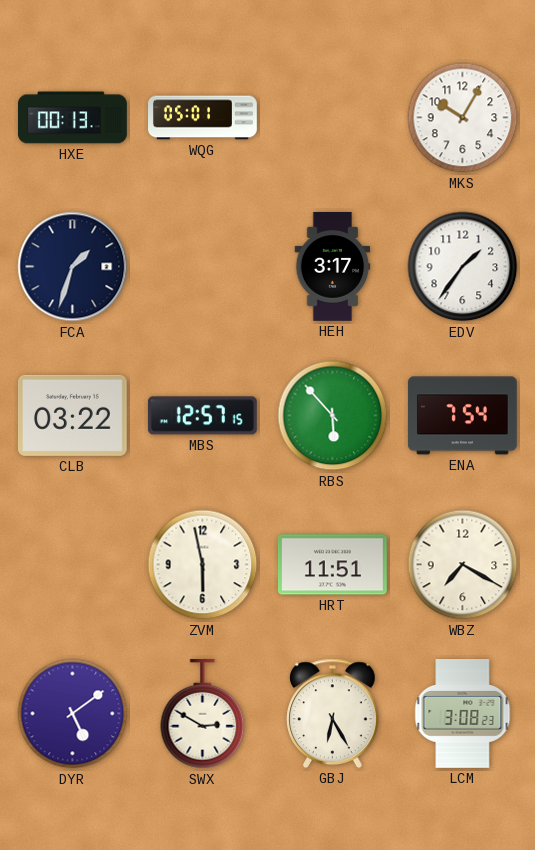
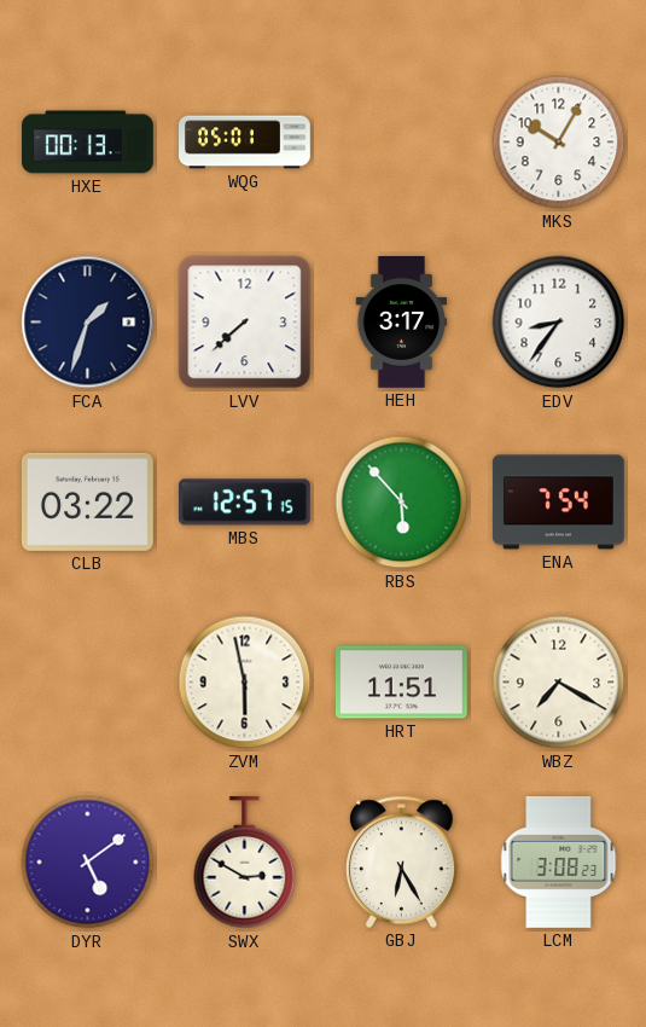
LVV: none -> 7:38 (245, 323)
EDV: 1:36 -> 8:36 (559, 323)
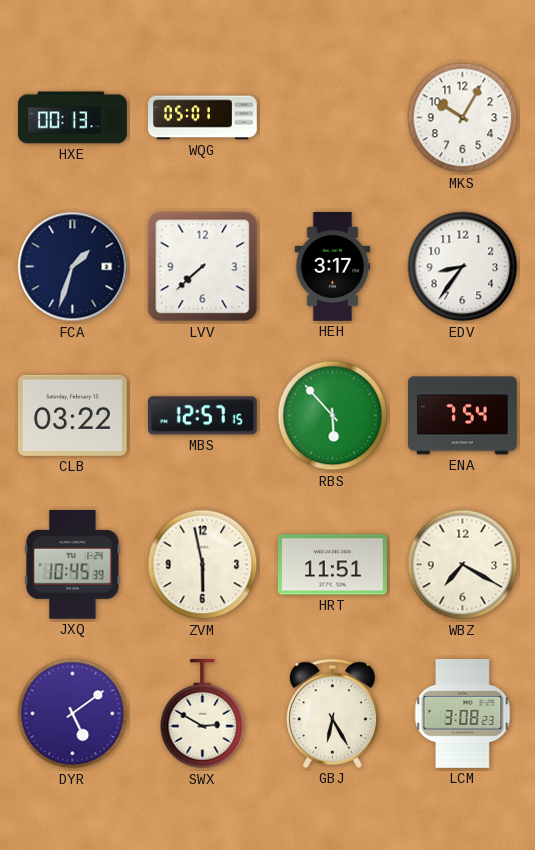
JXQ: none -> 10:45 (73, 564)
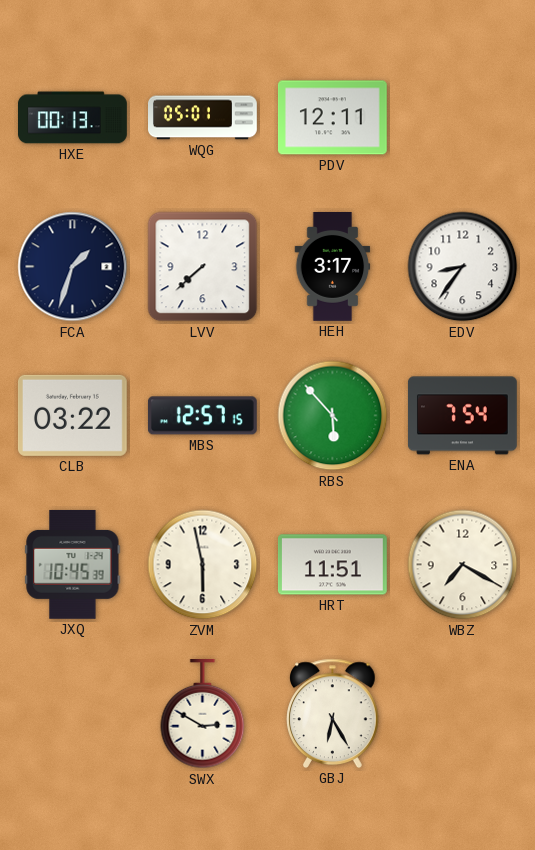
PDV: none -> 12:11 (332, 118)
MKS: 10:05 -> none (463, 118)
DYR: 5:09 -> none (73, 714)
LCM: 3:08 -> none (463, 714)
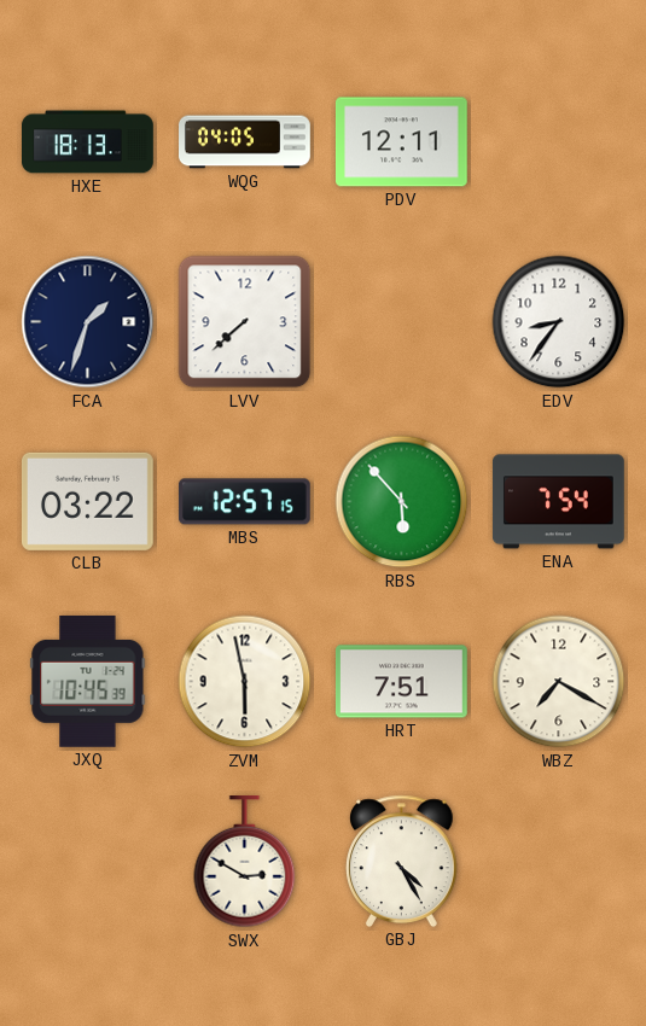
HXE: 00:13 -> 18:13 (88, 142)
WQG: 05:01 -> 04:05 (245, 142)
HEH: 3:17 -> none (333, 267)
HRT: 11:51 -> 7:51 (401, 682)
GBJ: 6:25 -> 4:25 (402, 861)
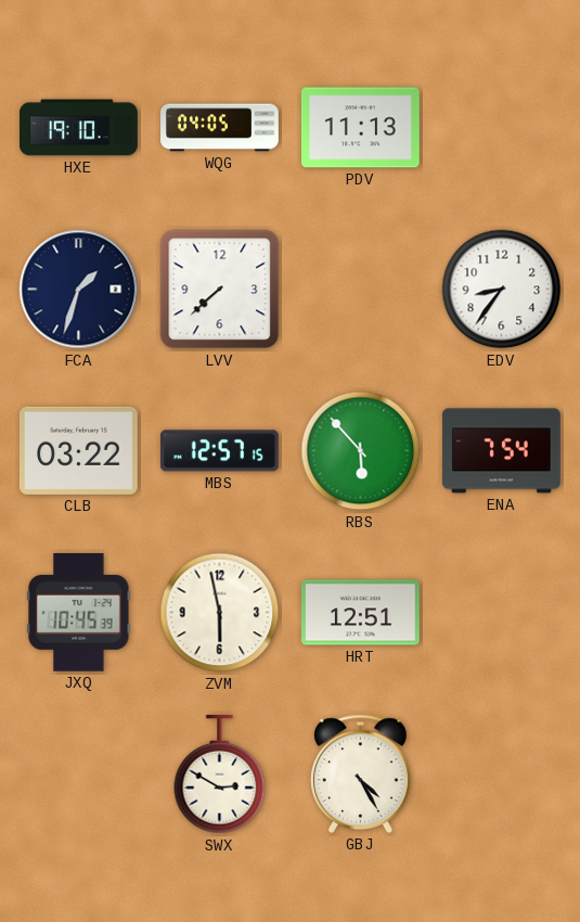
HXE: 18:13 -> 19:10 (79, 128)
PDV: 12:11 -> 11:13 (360, 128)
HRT: 7:51 -> 12:51 (360, 613)
WBZ: 7:20 -> none (559, 682)
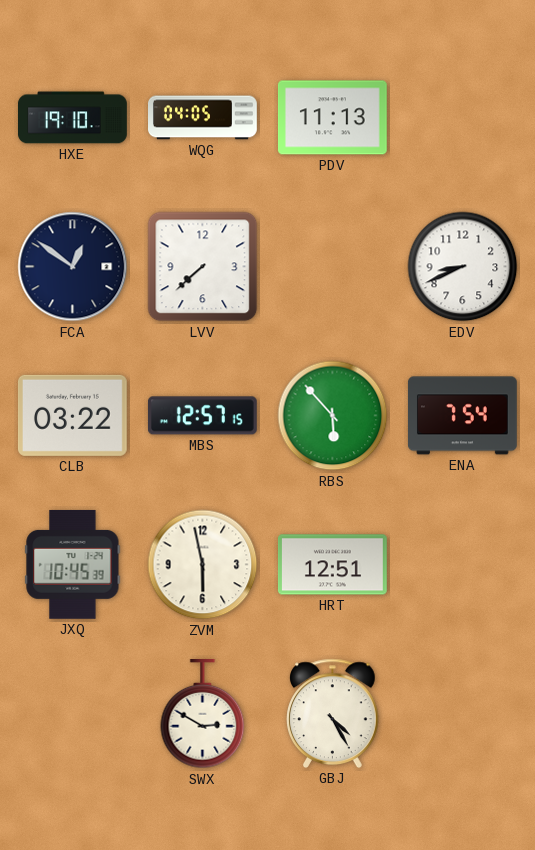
FCA: 1:33 -> 12:51 (73, 267)
EDV: 8:36 -> 8:41 (463, 267)
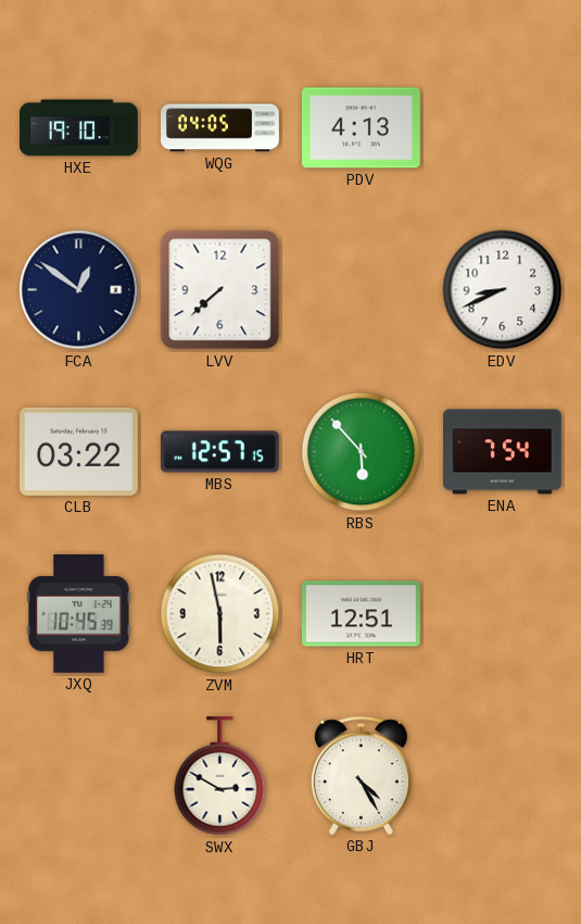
PDV: 11:13 -> 4:13 (361, 128)
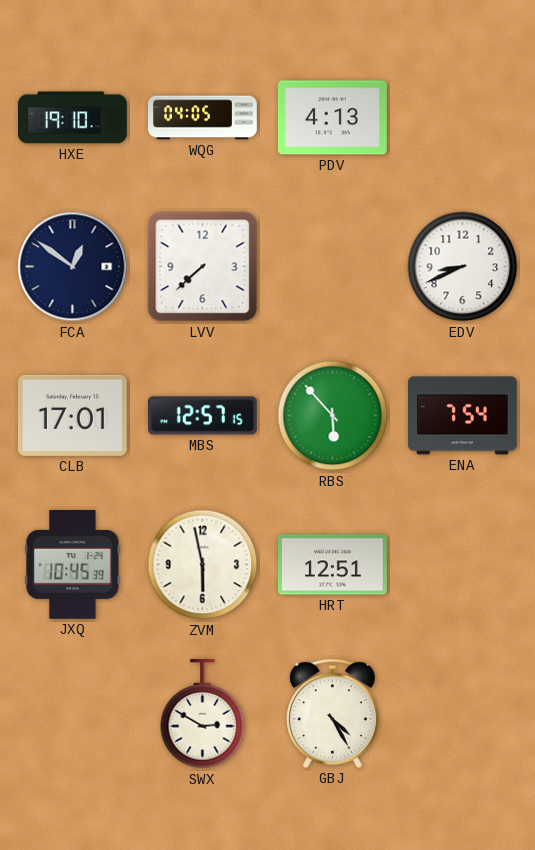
CLB: 03:22 -> 17:01 (72, 415)
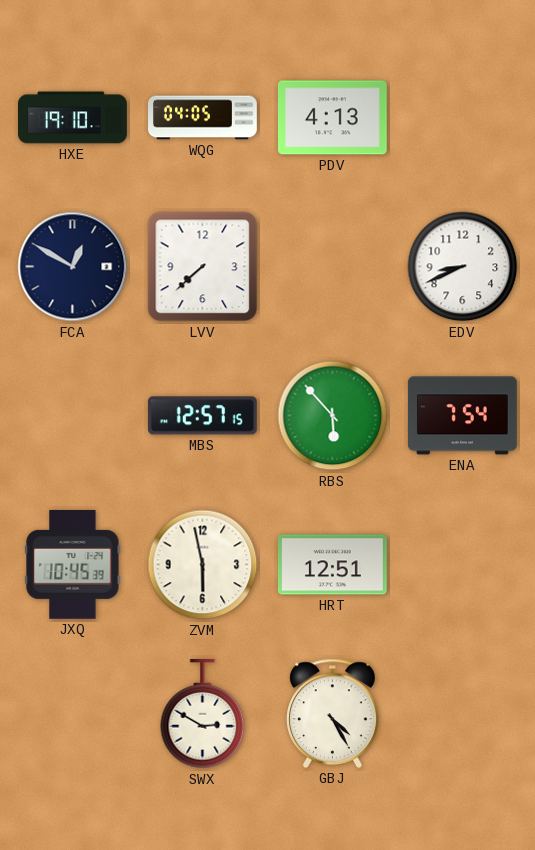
FCA: 12:51 -> 12:50 (73, 267)
CLB: 17:01 -> none (72, 415)
